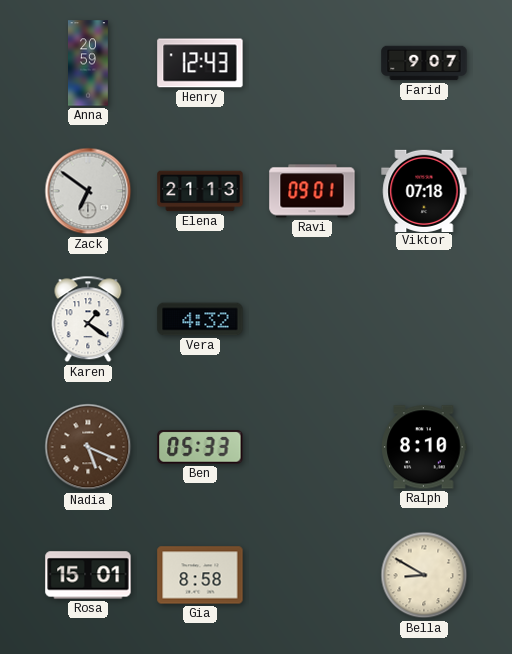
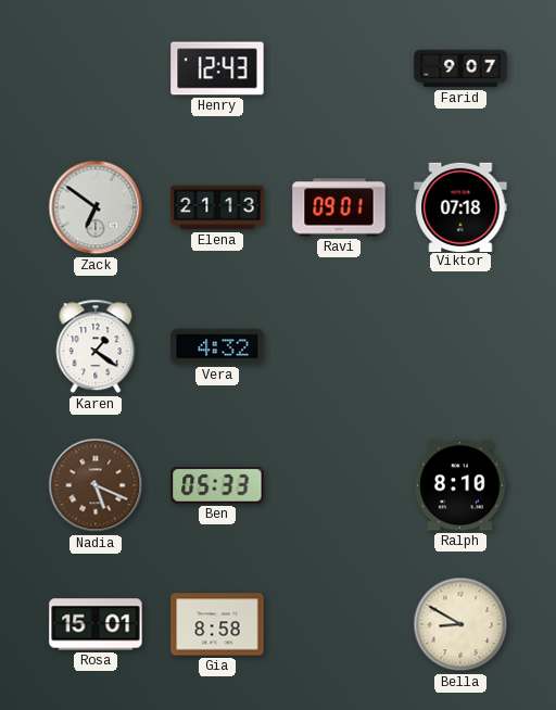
Anna: 20:59 -> none (89, 63)
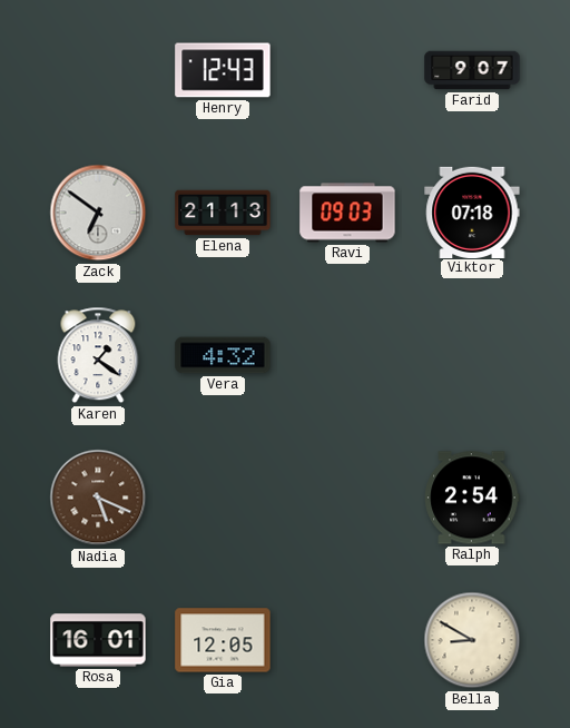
Ravi: 09:01 -> 09:03 (347, 213)
Ben: 05:33 -> none (217, 485)
Ralph: 8:10 -> 2:54 (472, 498)
Rosa: 15:01 -> 16:01 (98, 640)
Gia: 8:58 -> 12:05 (223, 640)
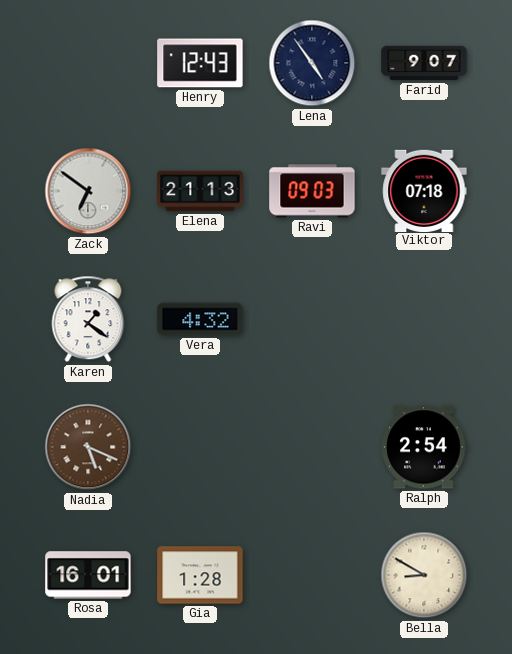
Lena: none -> 4:54 (312, 63)
Gia: 12:05 -> 1:28 (200, 575)
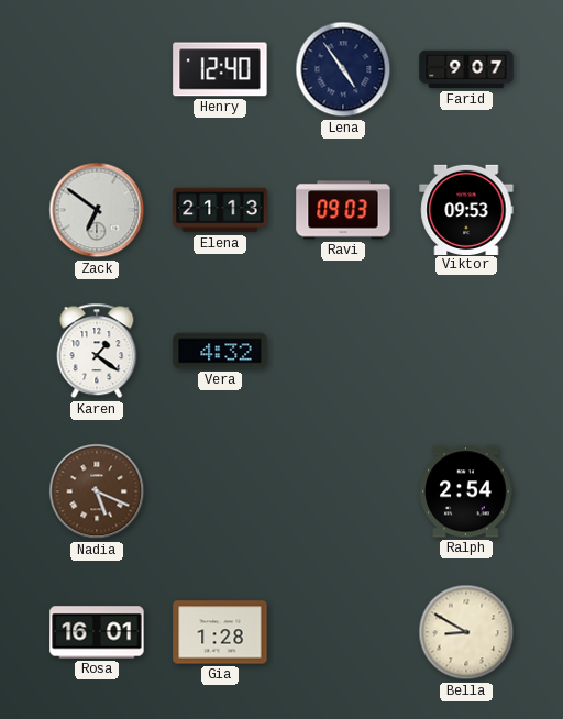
Henry: 12:43 -> 12:40 (220, 69)
Viktor: 07:18 -> 09:53 (466, 209)
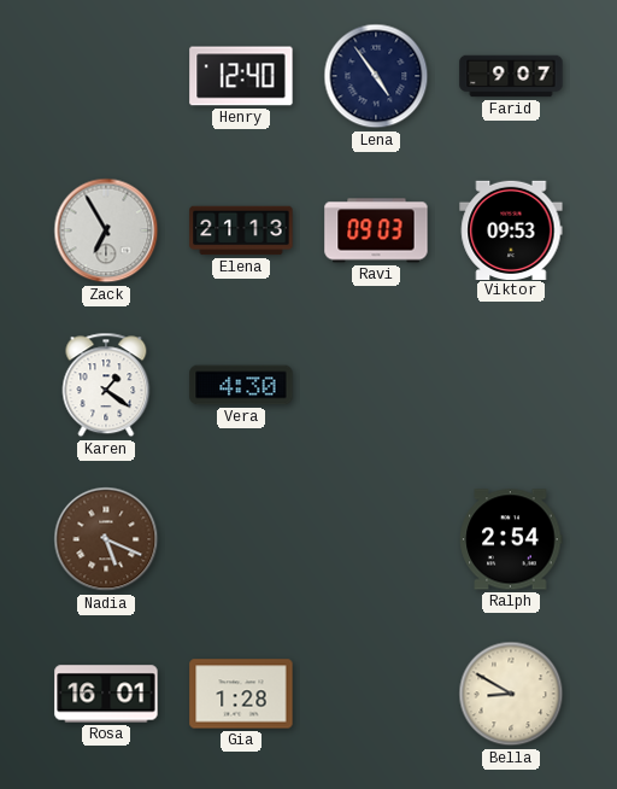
Zack: 6:51 -> 6:55 (106, 230)
Vera: 4:32 -> 4:30 (241, 385)
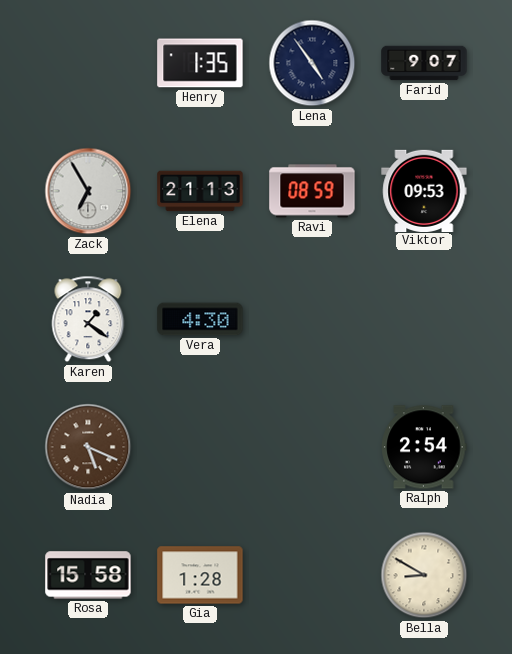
Henry: 12:40 -> 1:35 (200, 63)
Ravi: 09:03 -> 08:59 (312, 191)
Rosa: 16:01 -> 15:58 (88, 575)
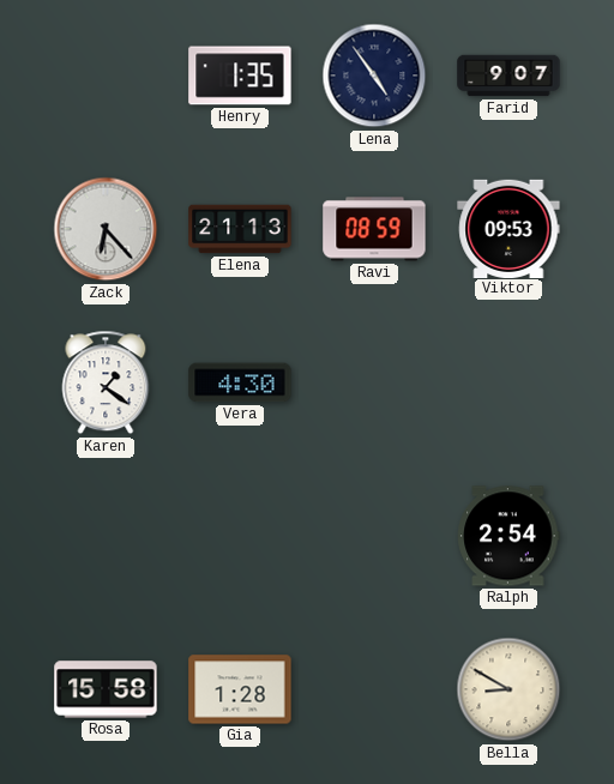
Zack: 6:55 -> 6:23 (106, 229)
Nadia: 5:19 -> none (88, 447)
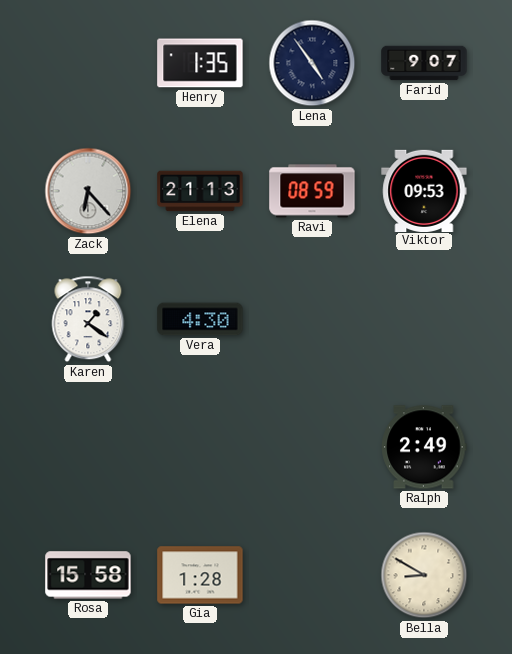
Ralph: 2:54 -> 2:49 (424, 447)
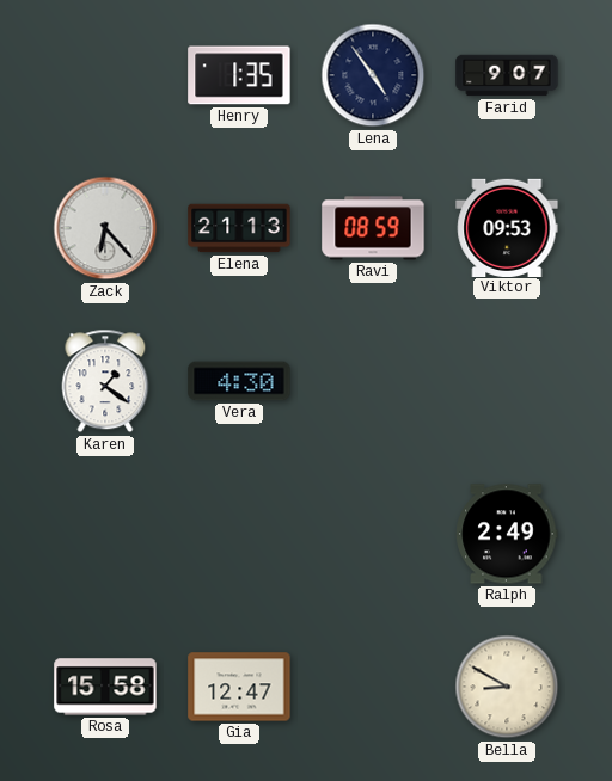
Gia: 1:28 -> 12:47 (239, 687)
